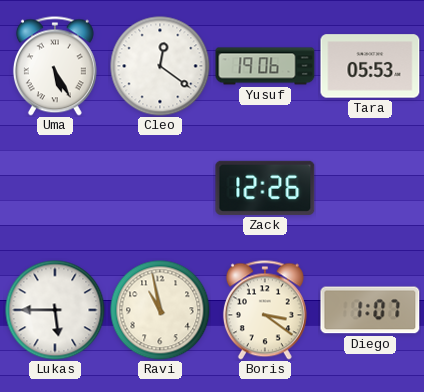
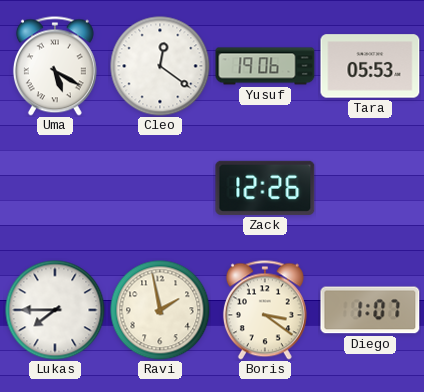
Uma: 5:25 -> 5:20 (55, 66)
Lukas: 5:45 -> 7:45 (55, 310)
Ravi: 10:58 -> 1:58 (160, 310)
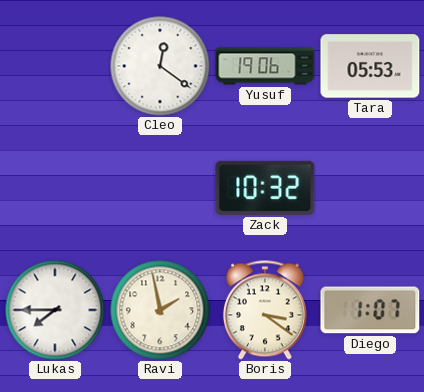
Uma: 5:20 -> none (55, 66)
Zack: 12:26 -> 10:32 (265, 188)
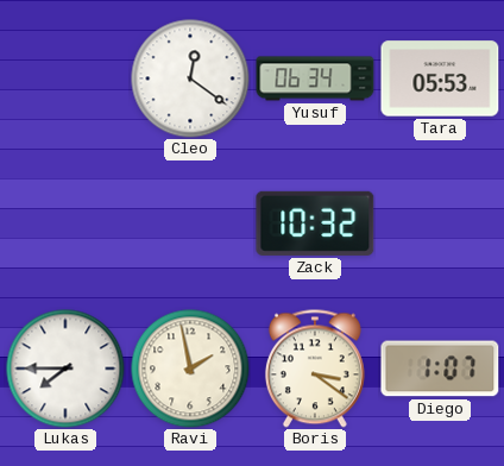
Yusuf: 19:06 -> 06:34 (315, 78)
